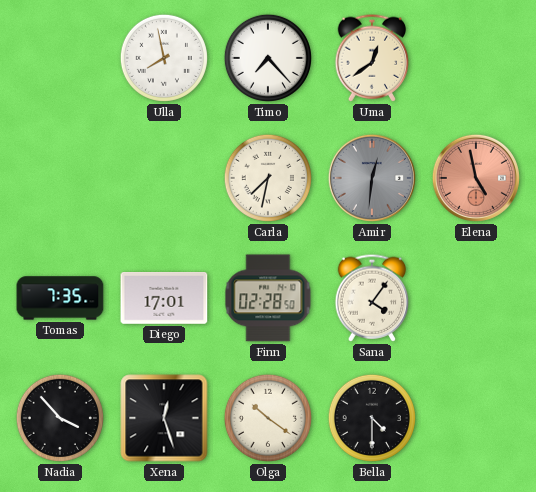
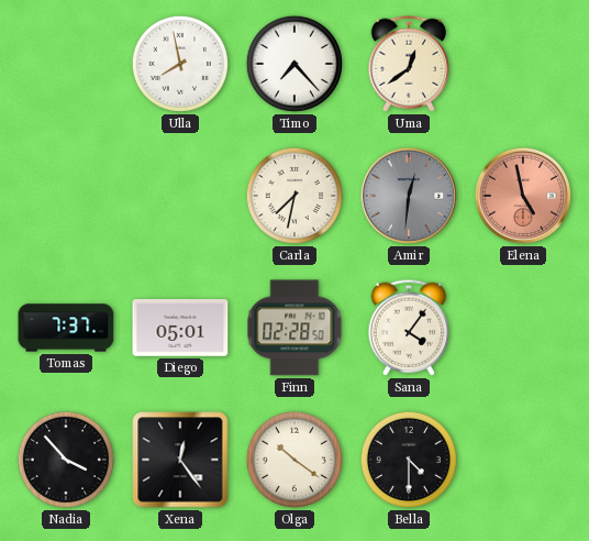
Tomas: 7:35 -> 7:37 (66, 328)
Diego: 17:01 -> 05:01 (180, 329)
Xena: 12:27 -> 12:24 (180, 460)
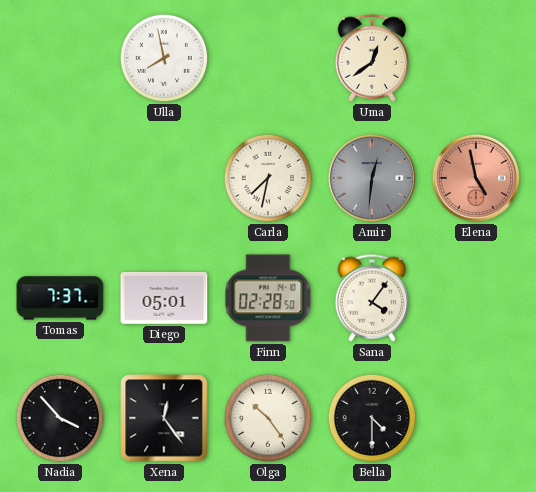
Timo: 7:23 -> none (294, 64)
Olga: 10:21 -> 10:24 (268, 418)
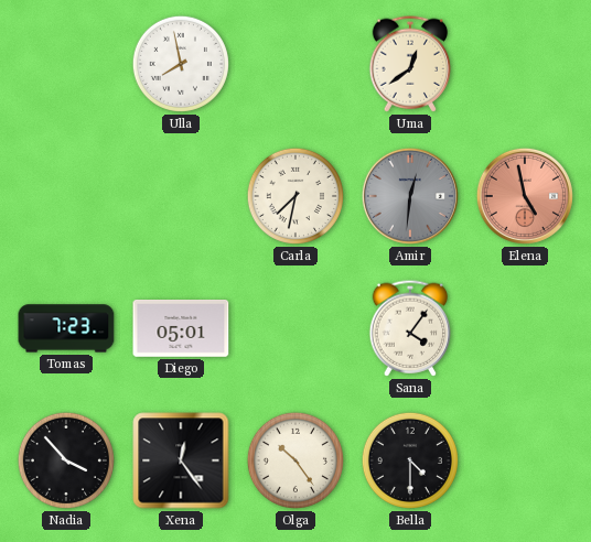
Tomas: 7:37 -> 7:23 (66, 328)
Finn: 02:28 -> none (268, 298)
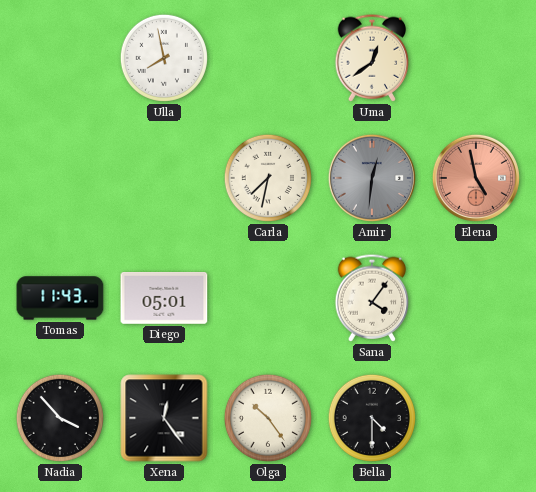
Tomas: 7:23 -> 11:43 (60, 298)
